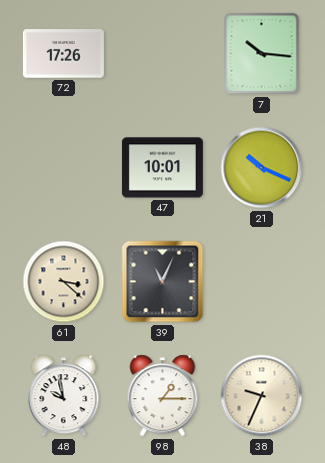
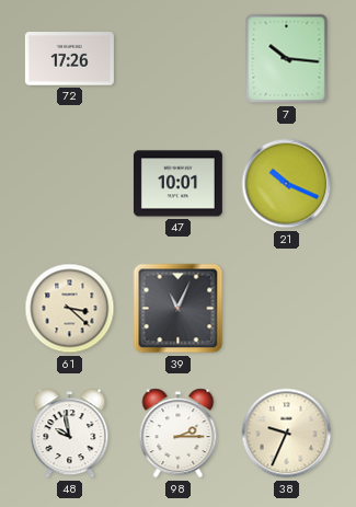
98: 1:15 -> 2:15 (179, 434)
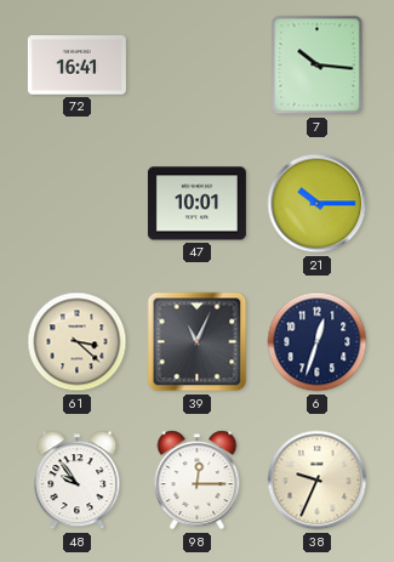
72: 17:26 -> 16:41 (76, 66)
21: 10:19 -> 10:15 (318, 204)
6: none -> 12:33 (318, 342)
48: 9:58 -> 9:54 (78, 481)
98: 2:15 -> 12:15 (198, 481)
